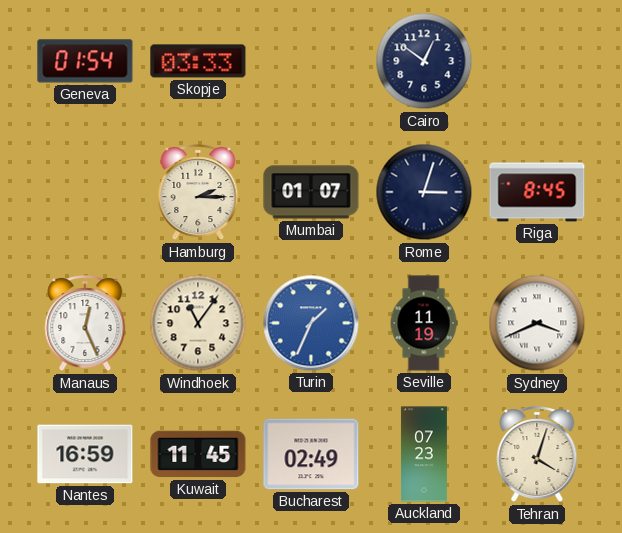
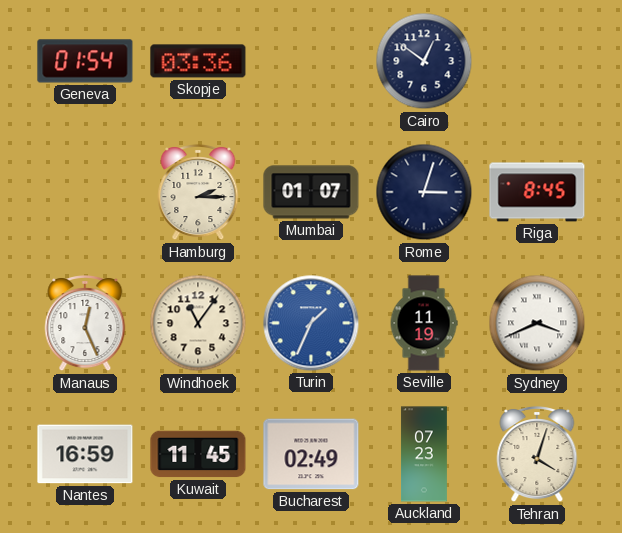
Skopje: 03:33 -> 03:36 (198, 61)
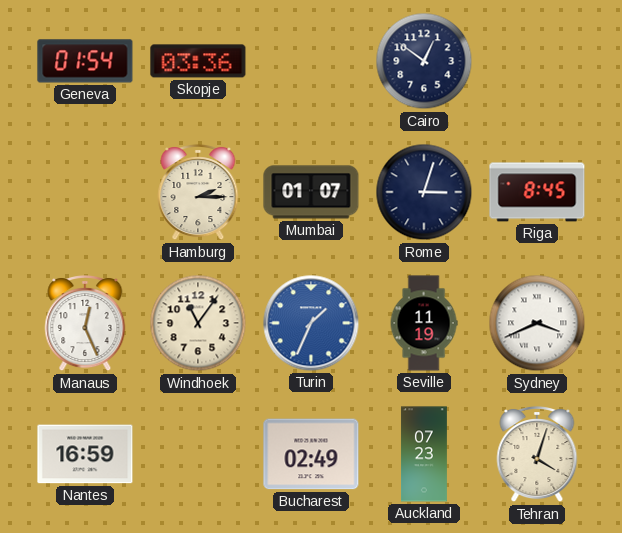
Kuwait: 11:45 -> none (198, 454)
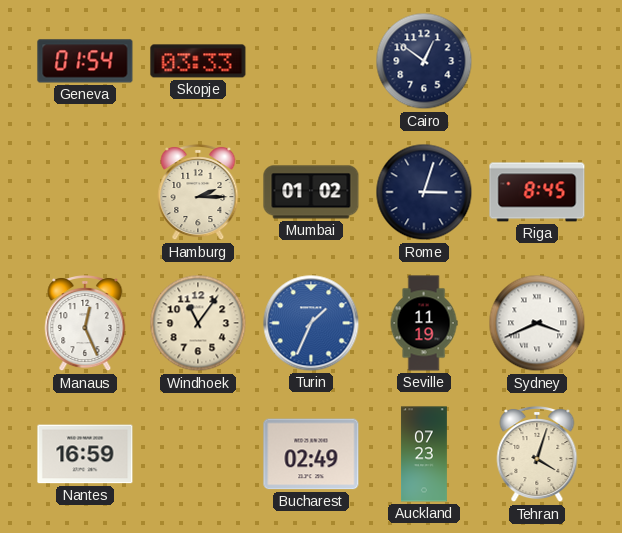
Skopje: 03:36 -> 03:33 (198, 61)
Mumbai: 01:07 -> 01:02 (311, 192)
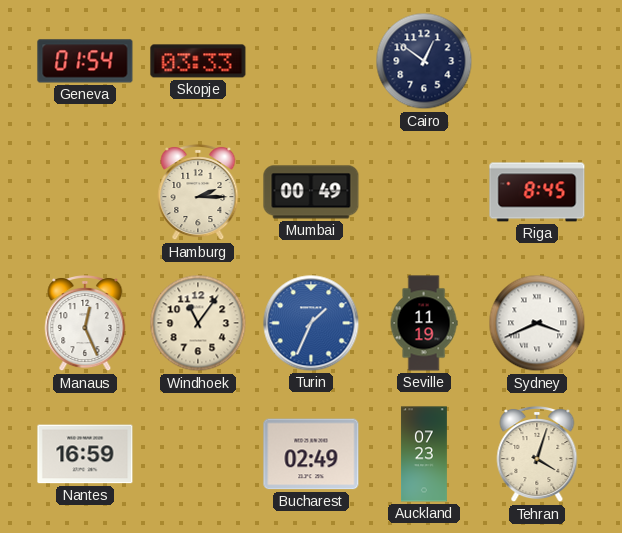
Mumbai: 01:02 -> 00:49 (311, 192)
Rome: 3:03 -> none (424, 192)
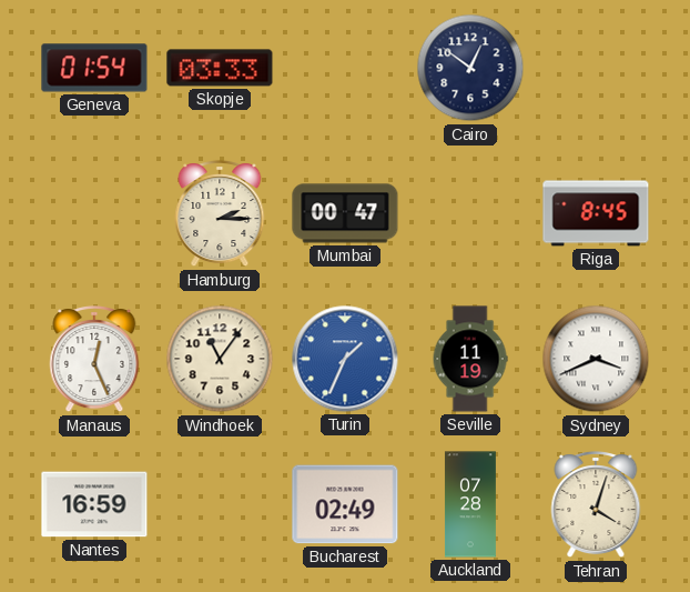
Mumbai: 00:49 -> 00:47 (345, 213)
Auckland: 07:23 -> 07:28 (470, 504)
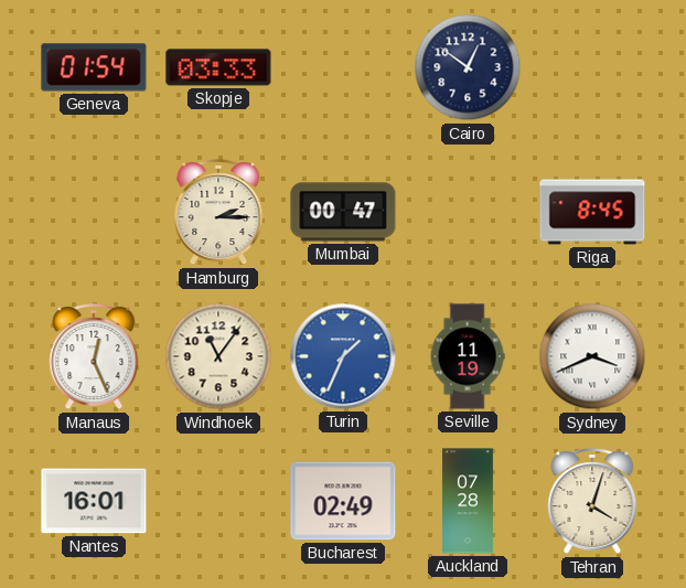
Nantes: 16:59 -> 16:01 (94, 501)
